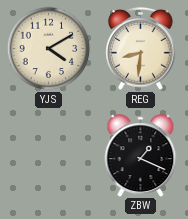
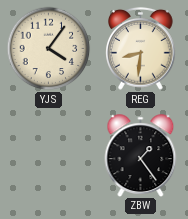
YJS: 4:10 -> 4:06 (49, 49)
ZBW: 1:19 -> 1:24 (141, 155)
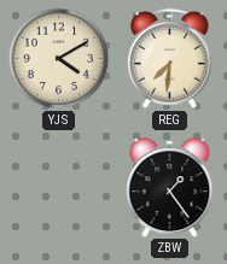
YJS: 4:06 -> 4:10 (59, 59)
REG: 8:31 -> 7:31 (170, 58)
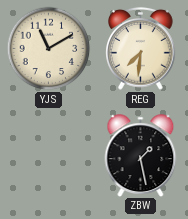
YJS: 4:10 -> 11:10 (49, 49)
ZBW: 1:24 -> 1:28 (141, 155)
